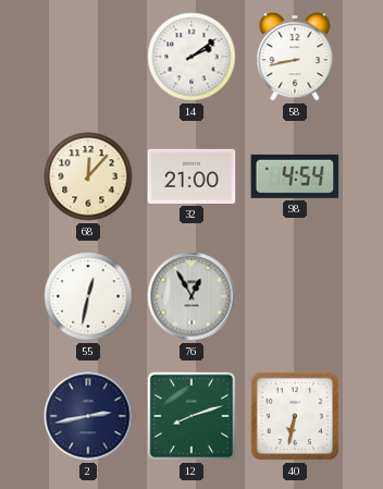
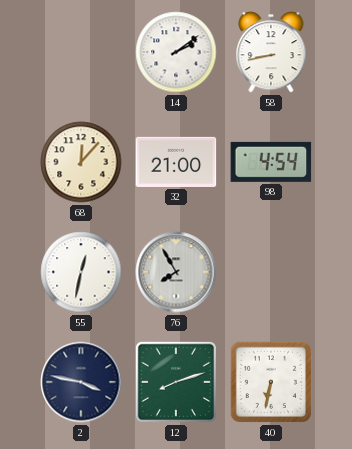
76: 12:55 -> 7:55 (176, 272)
2: 2:43 -> 3:47 (81, 382)
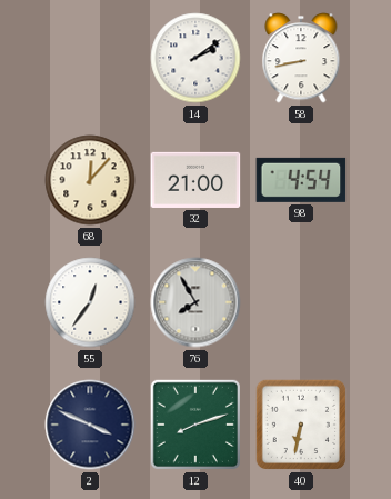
55: 12:32 -> 12:36 (90, 302)
2: 3:47 -> 3:49 (90, 425)
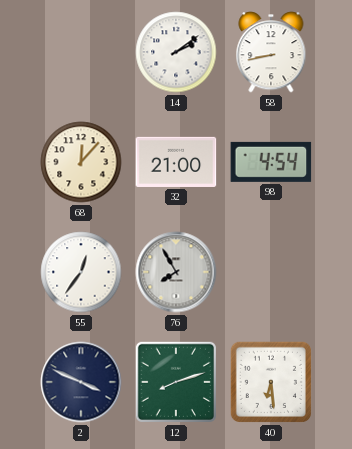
40: 6:32 -> 6:29 (271, 382)
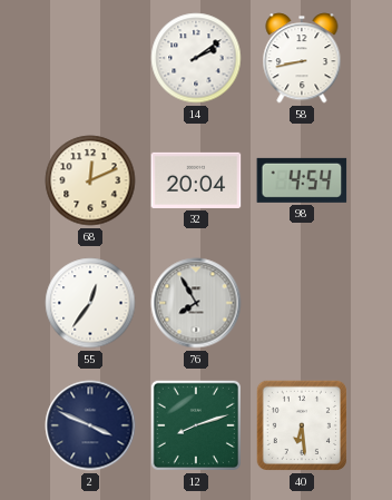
68: 12:07 -> 12:11 (90, 180)
32: 21:00 -> 20:04 (196, 180)
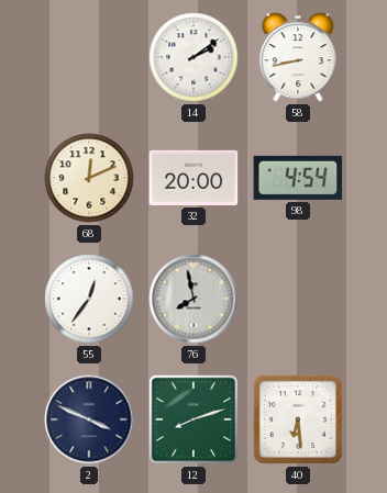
32: 20:04 -> 20:00 (193, 178)
76: 7:55 -> 7:58 (193, 299)
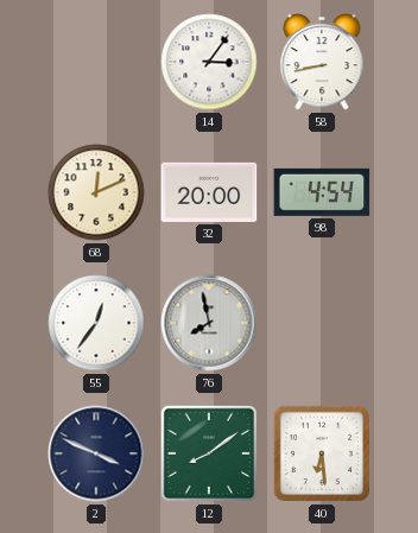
14: 2:09 -> 3:06 (209, 62)
12: 8:12 -> 8:09 (209, 453)
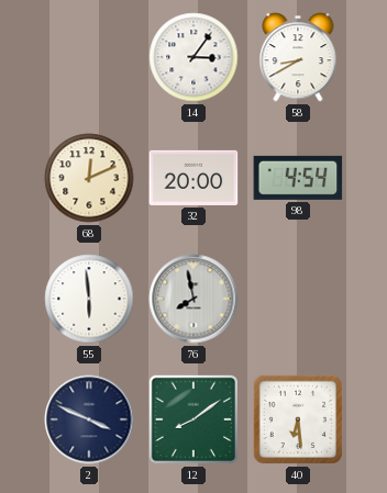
58: 8:43 -> 8:40 (298, 57)
55: 12:36 -> 5:59 (89, 299)
